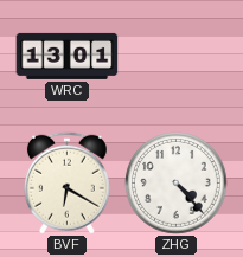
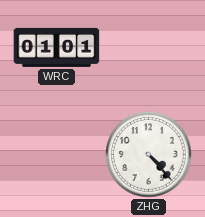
WRC: 13:01 -> 01:01 (57, 47)
BVF: 6:20 -> none (66, 182)
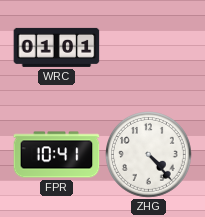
FPR: none -> 10:41 (57, 155)
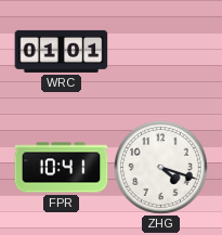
ZHG: 4:23 -> 4:18 (161, 168)
